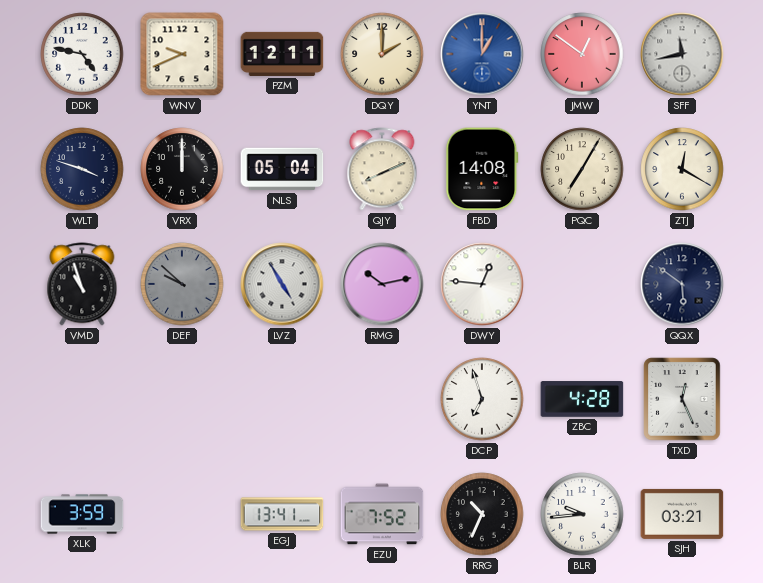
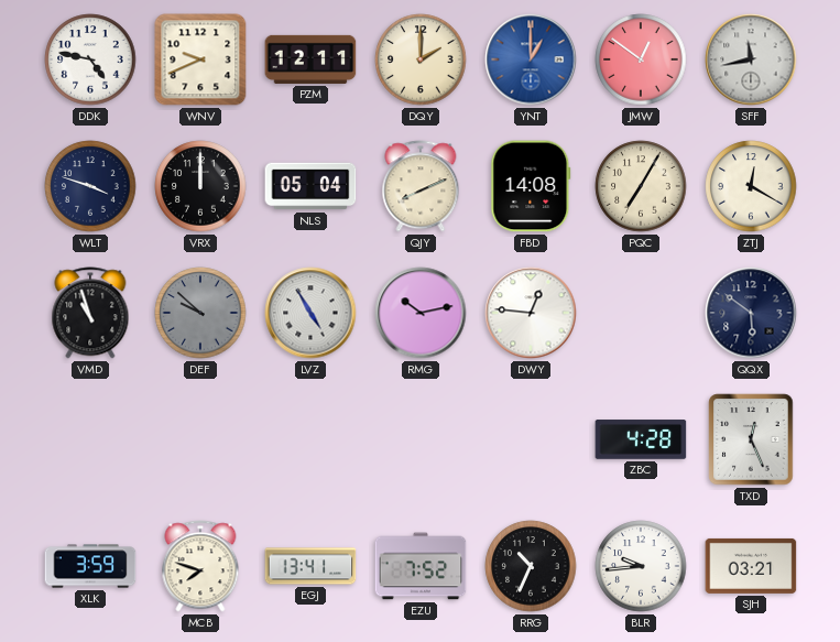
DCP: 6:57 -> none (482, 399)
MCB: none -> 7:48 (200, 566)
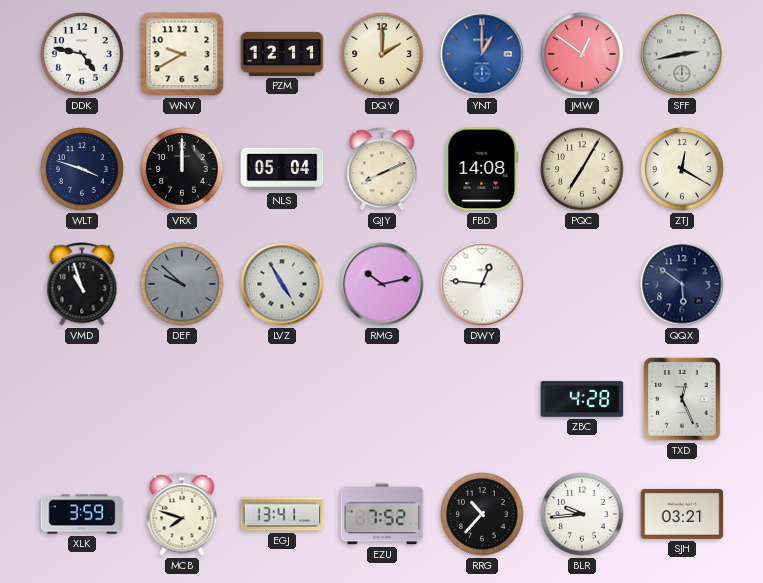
WNV: 9:41 -> 9:40 (182, 54)
SFF: 11:43 -> 2:43 (682, 54)
RRG: 10:34 -> 10:37 (482, 514)
